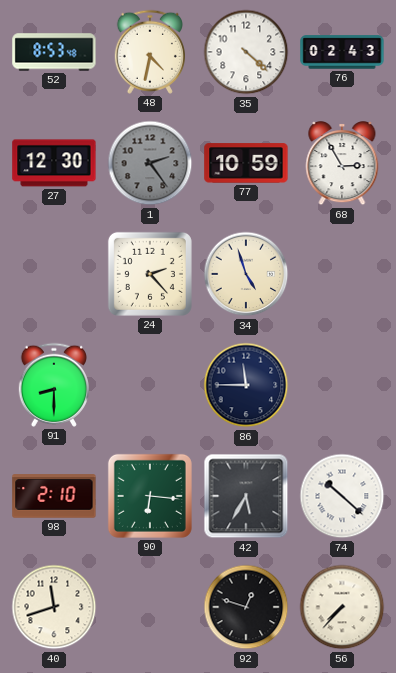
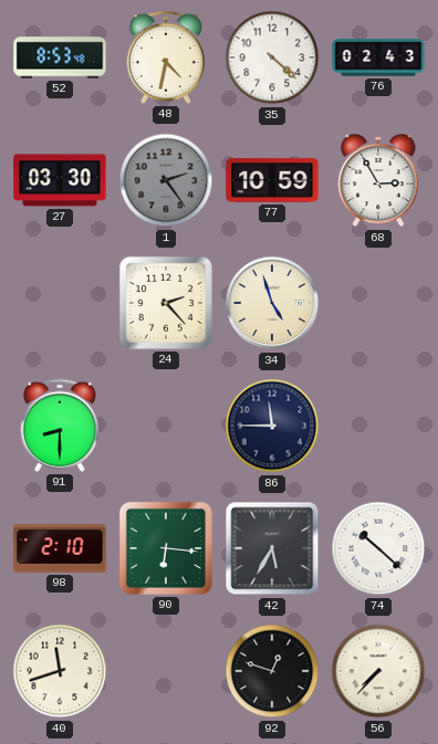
27: 12:30 -> 03:30 (60, 180)
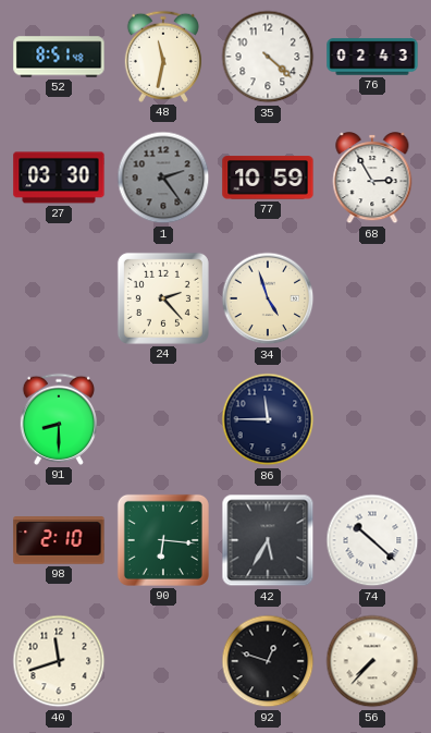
52: 8:53 -> 8:51 (59, 57)
48: 4:32 -> 11:32 (163, 57)
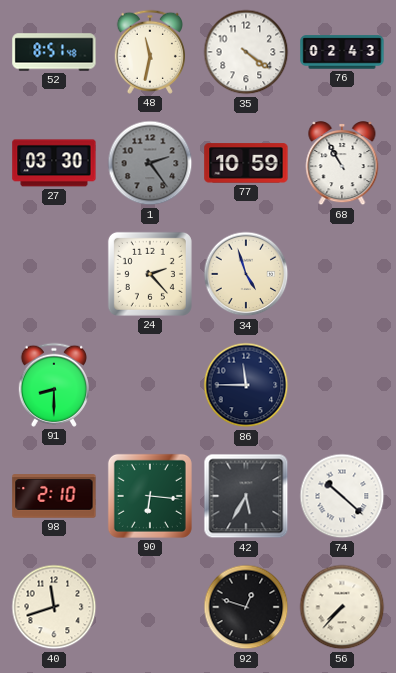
35: 4:22 -> 4:21 (246, 52)
68: 2:55 -> 10:55 (342, 164)
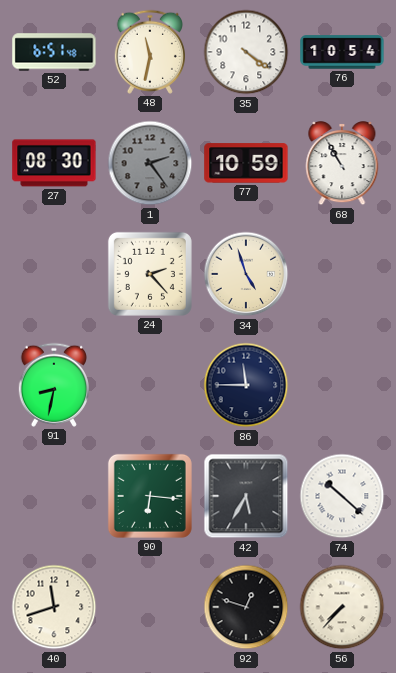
52: 8:51 -> 6:51 (54, 52)
76: 02:43 -> 10:54 (342, 52)
27: 03:30 -> 08:30 (54, 163)
91: 8:30 -> 8:32 (54, 385)
98: 2:10 -> none (54, 496)
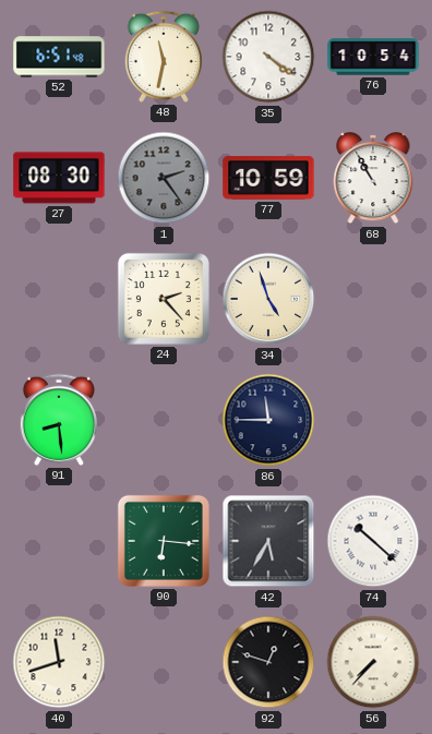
91: 8:32 -> 8:29 (59, 420)
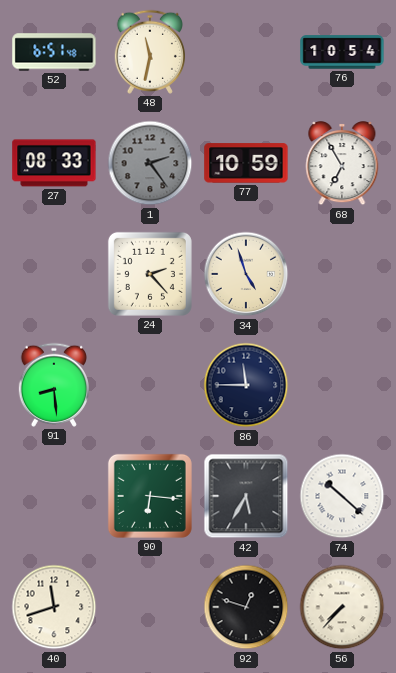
35: 4:21 -> none (268, 57)
27: 08:30 -> 08:33 (54, 163)
68: 10:55 -> 6:55 (342, 164)
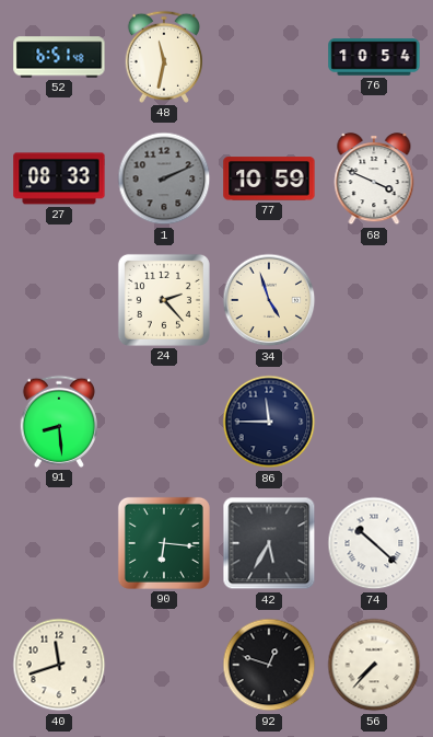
1: 2:24 -> 2:11 (164, 179)
68: 6:55 -> 3:49 (374, 180)
